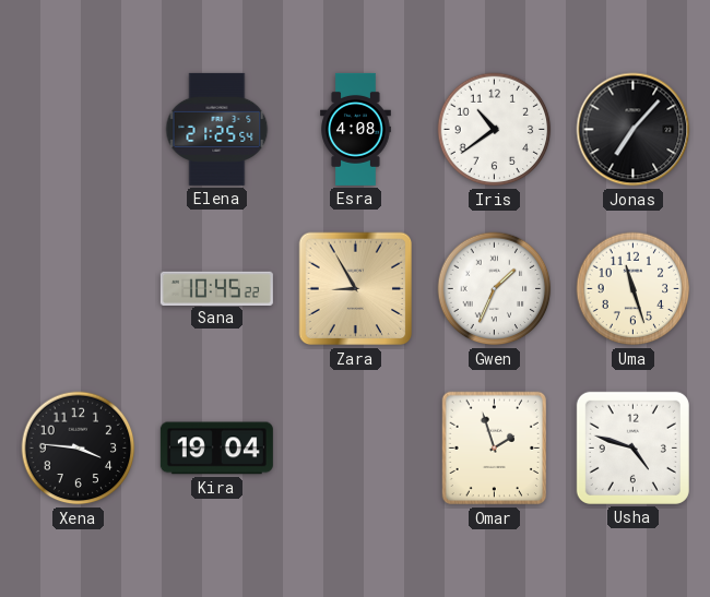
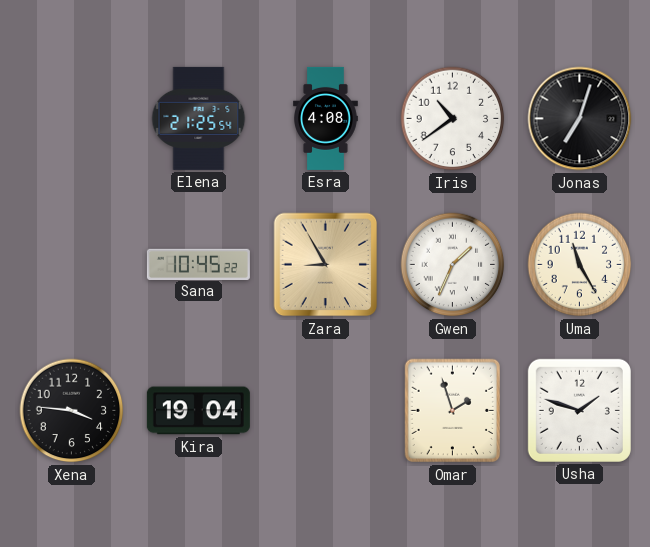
Jonas: 7:07 -> 7:03 (580, 119)
Uma: 11:27 -> 11:25 (580, 265)
Usha: 4:48 -> 1:48 (579, 410)
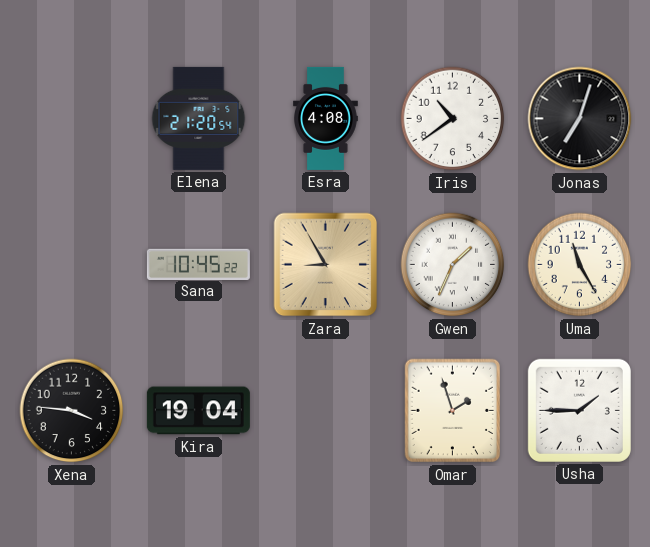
Elena: 21:25 -> 21:20 (199, 118)
Usha: 1:48 -> 1:45 (579, 410)
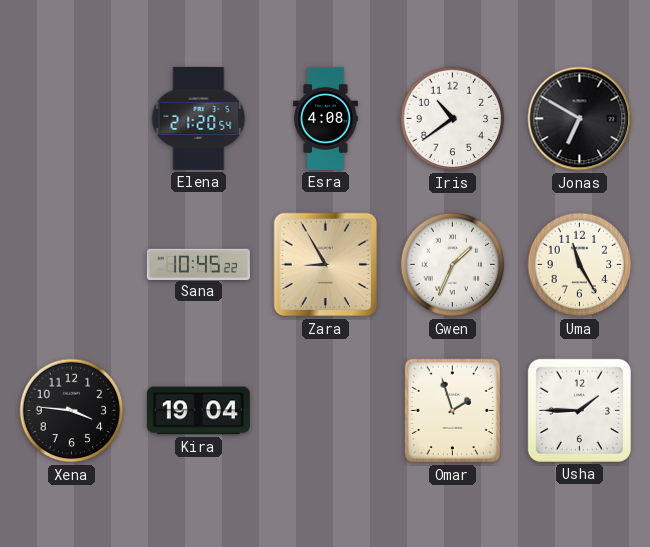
Jonas: 7:03 -> 6:50 (580, 119)
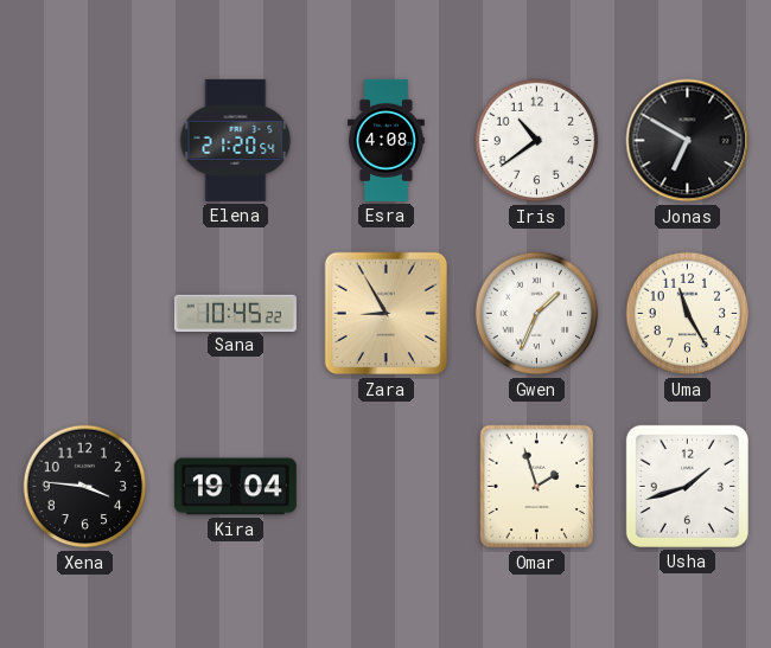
Usha: 1:45 -> 1:42 (687, 486)
